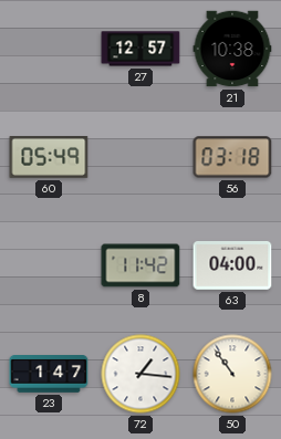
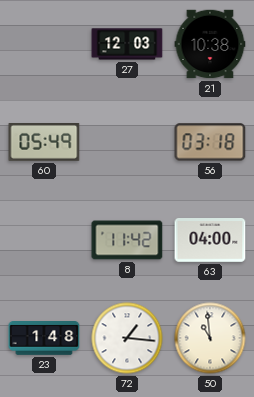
27: 12:57 -> 12:03 (127, 44)
23: 1:47 -> 1:48 (44, 339)
50: 10:54 -> 10:59 (210, 338)
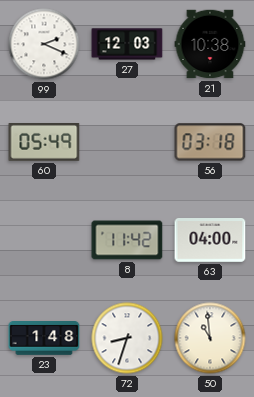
99: none -> 2:19 (44, 44)
72: 1:16 -> 8:33 (127, 338)
